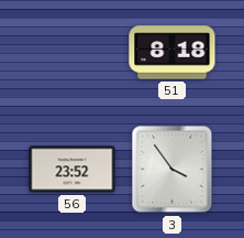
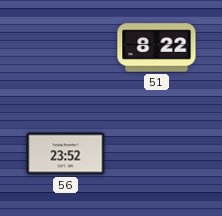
51: 8:18 -> 8:22 (157, 48)
3: 3:54 -> none (173, 170)
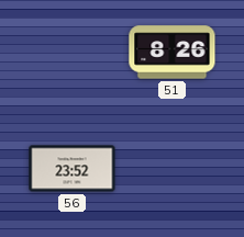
51: 8:22 -> 8:26 (173, 53)
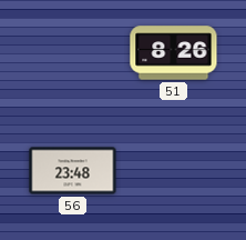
56: 23:52 -> 23:48 (73, 171)
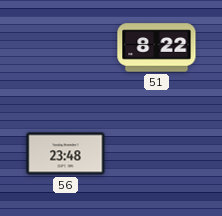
51: 8:26 -> 8:22 (157, 48)
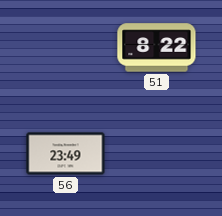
56: 23:48 -> 23:49 (66, 154)
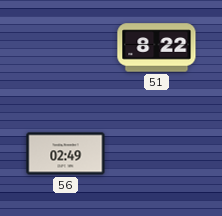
56: 23:49 -> 02:49 (66, 154)
